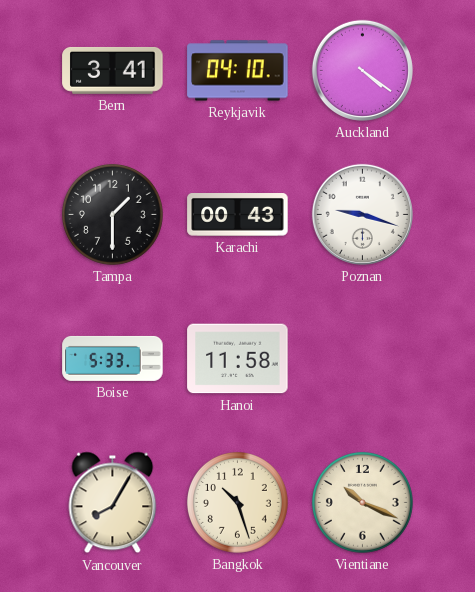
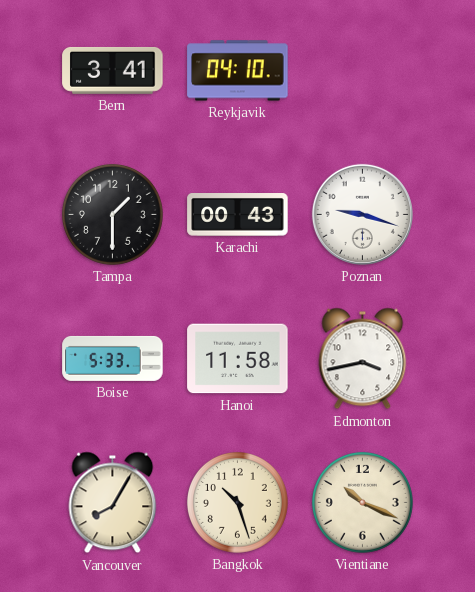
Auckland: 4:21 -> none (362, 70)
Edmonton: none -> 3:43 (363, 359)
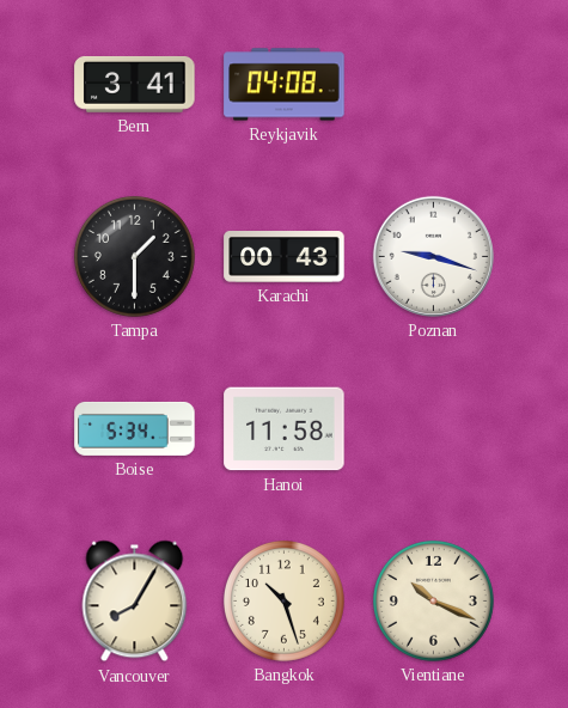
Reykjavik: 04:10 -> 04:08 (285, 85)
Boise: 5:33 -> 5:34 (135, 428)
Edmonton: 3:43 -> none (363, 359)
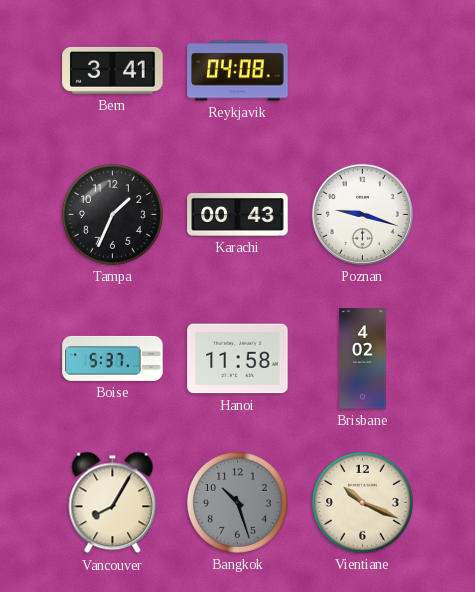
Tampa: 1:30 -> 1:34 (112, 214)
Boise: 5:34 -> 5:37 (113, 358)
Brisbane: none -> 4:02 (363, 359)
Bangkok dial: cream -> grey (237, 502)
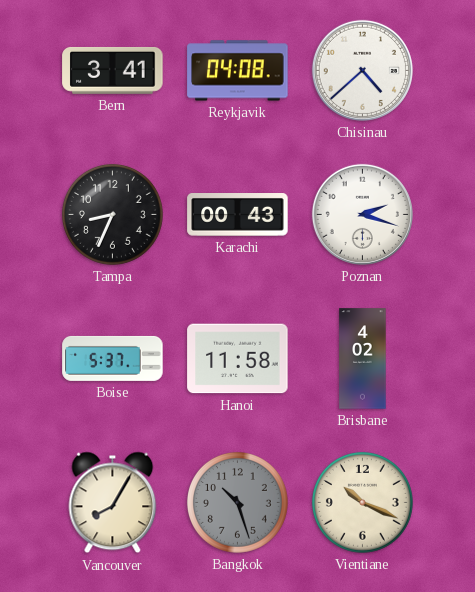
Chisinau: none -> 4:38 (362, 70)
Tampa: 1:34 -> 8:34 (112, 214)
Poznan: 9:18 -> 2:18 (362, 214)
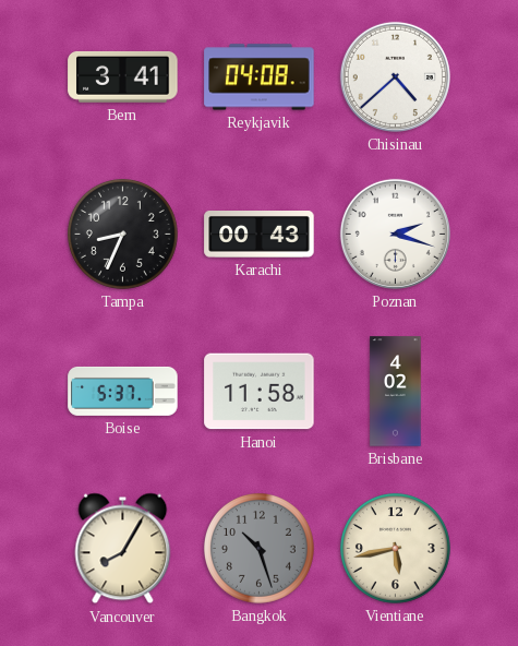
Vientiane: 10:19 -> 5:43 (395, 548)
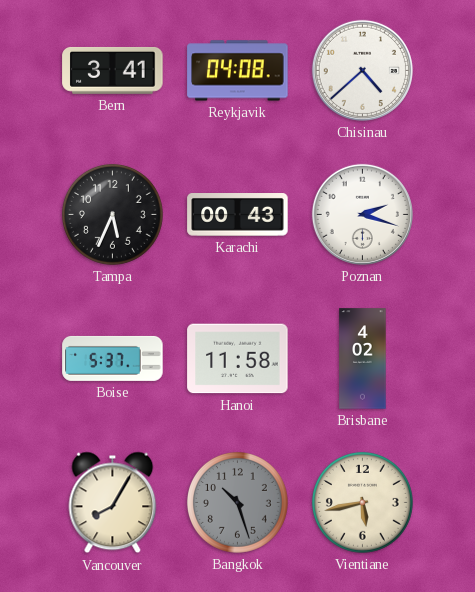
Tampa: 8:34 -> 5:34 (112, 214)
